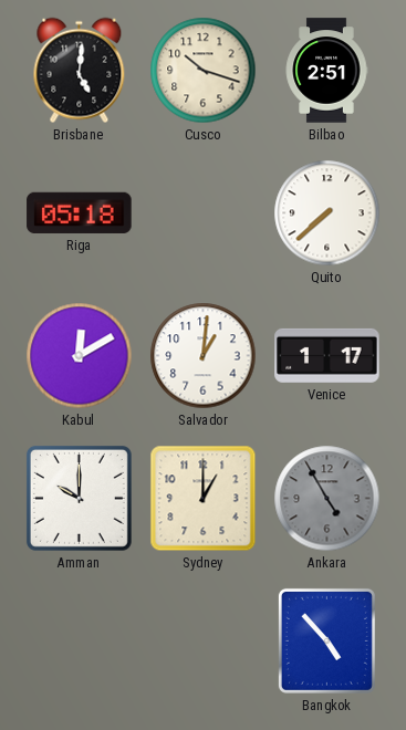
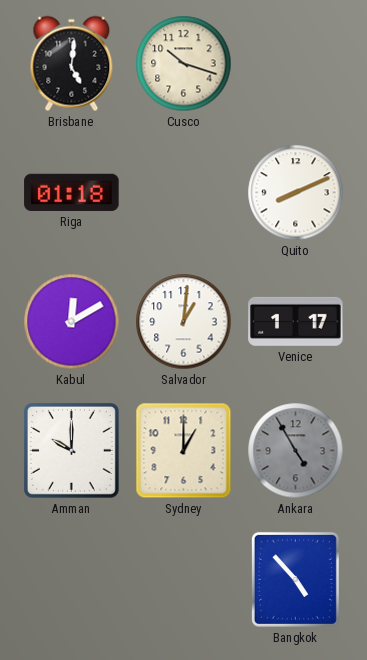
Bilbao: 2:51 -> none (326, 71)
Riga: 05:18 -> 01:18 (72, 192)
Quito: 7:38 -> 8:11 (296, 193)
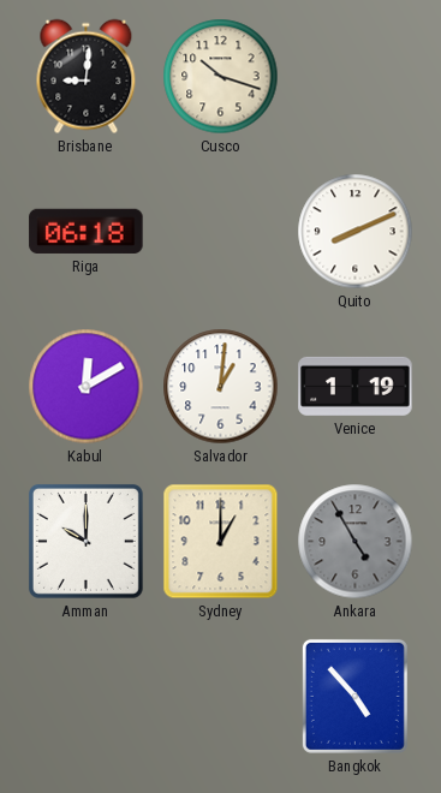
Brisbane: 5:01 -> 9:01 (87, 77)
Riga: 01:18 -> 06:18 (87, 231)
Venice: 1:17 -> 1:19 (356, 386)
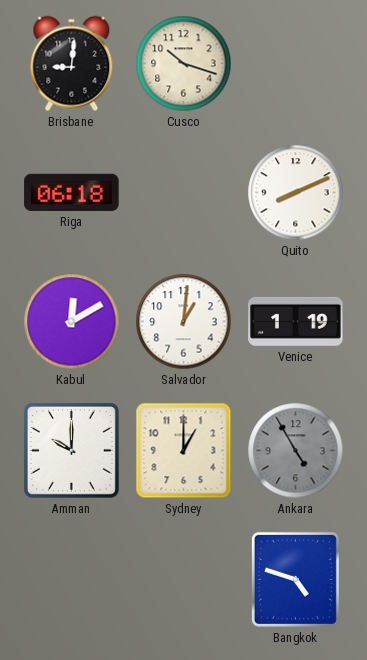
Bangkok: 4:53 -> 4:48 (295, 579)
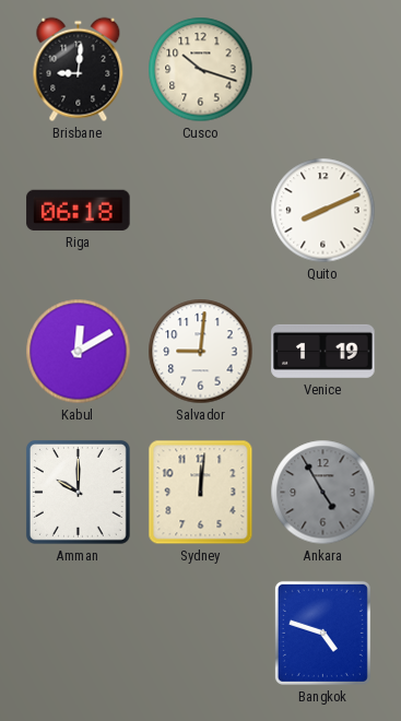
Salvador: 1:01 -> 9:01 (201, 352)
Sydney: 1:00 -> 12:01 (201, 493)
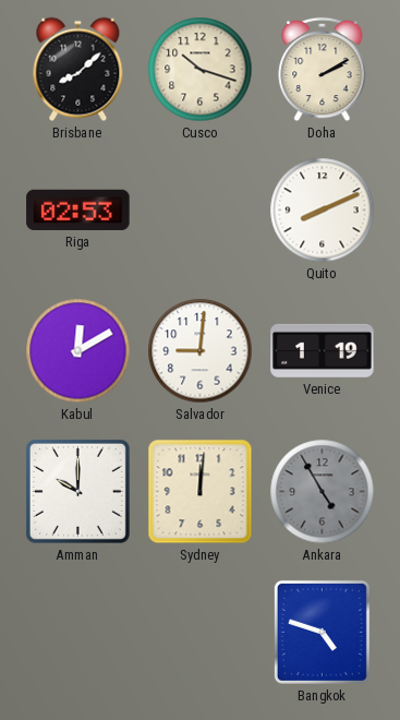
Brisbane: 9:01 -> 8:08 (78, 70)
Doha: none -> 2:10 (323, 70)
Riga: 06:18 -> 02:53 (78, 209)
